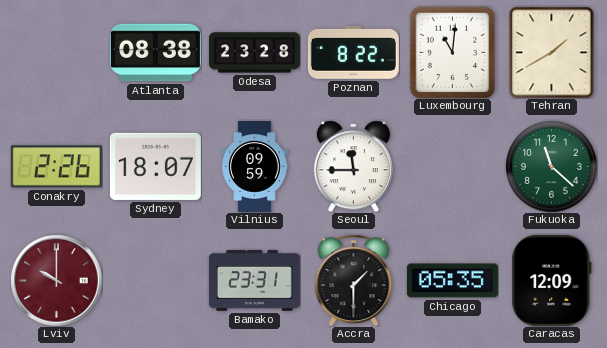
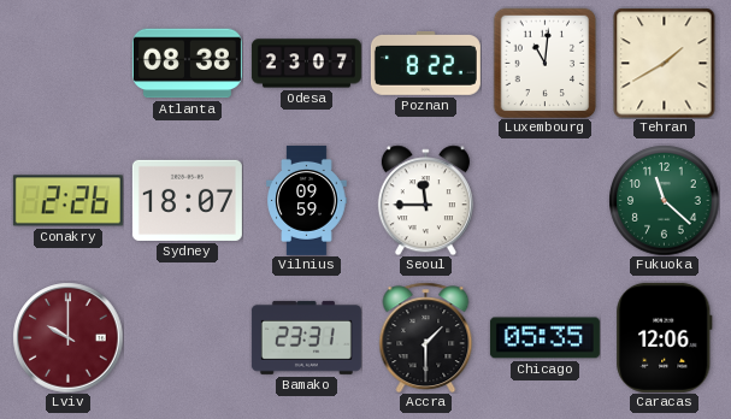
Odesa: 23:28 -> 23:07 (306, 64)
Caracas: 12:09 -> 12:06 (665, 337)
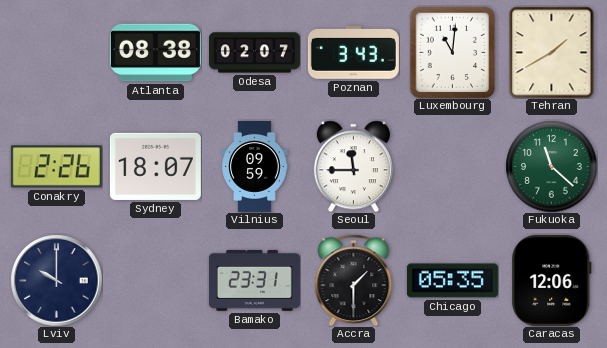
Odesa: 23:07 -> 02:07 (254, 53)
Poznan: 8:22 -> 3:43 (353, 52)
Lviv dial: burgundy -> navy (56, 280)
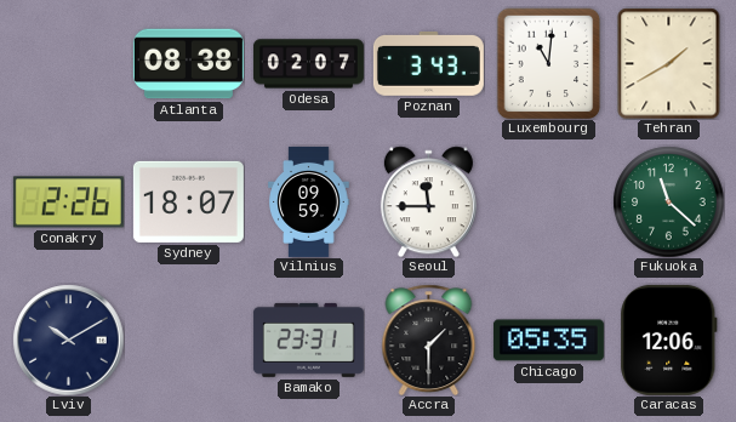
Lviv: 10:00 -> 10:10 (68, 340)
